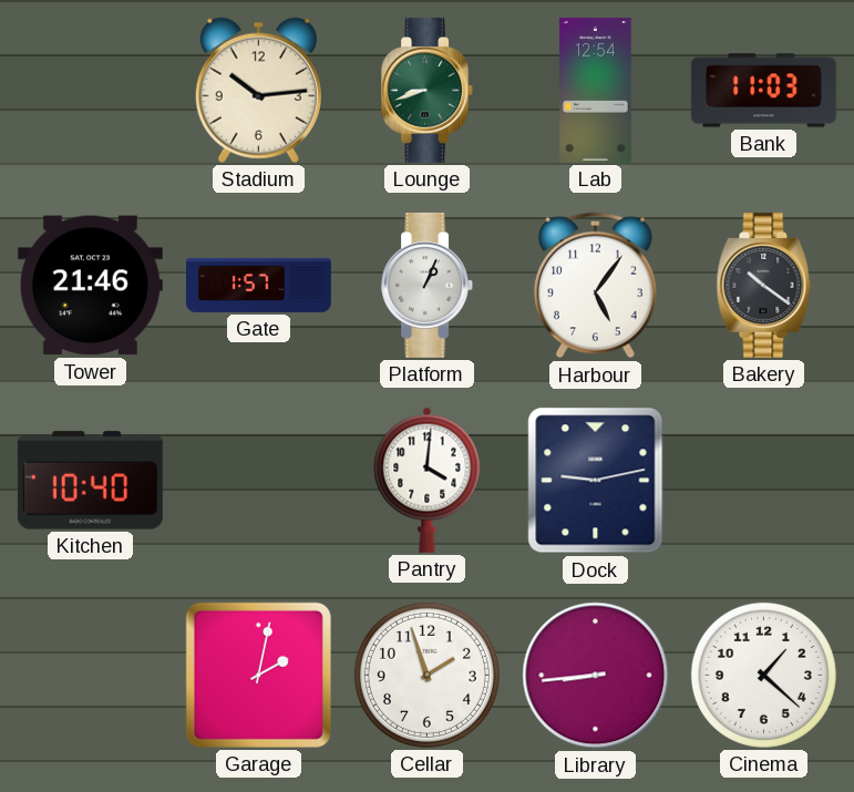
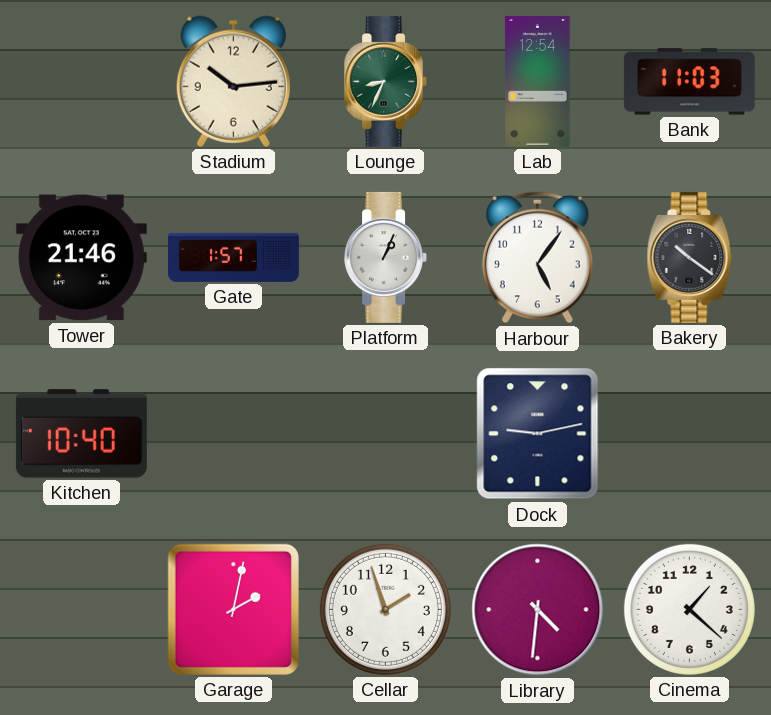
Lounge: 8:42 -> 8:34 (386, 81)
Pantry: 4:01 -> none (428, 480)
Library: 8:44 -> 4:31 (538, 610)
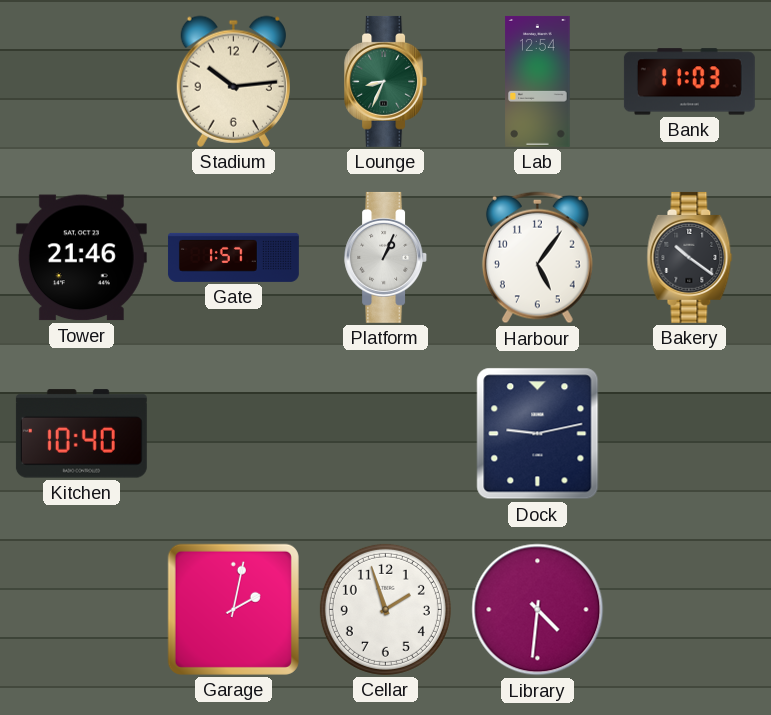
Cinema: 1:22 -> none (689, 609)
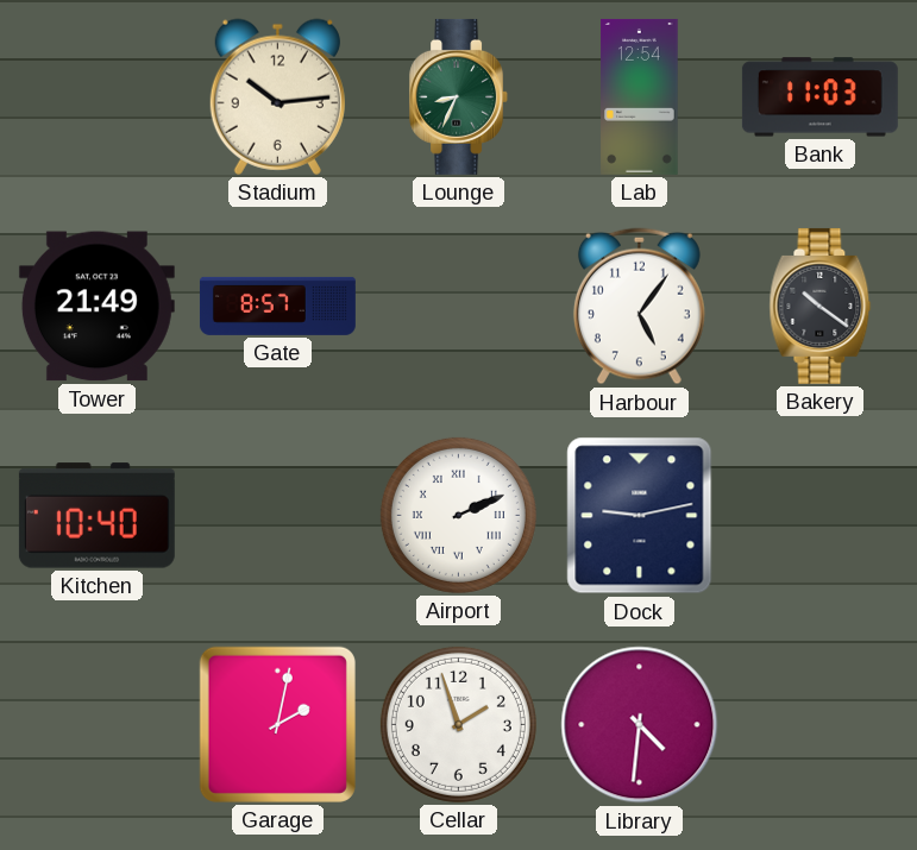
Tower: 21:46 -> 21:49 (96, 307)
Gate: 1:57 -> 8:57 (277, 306)
Platform: 1:04 -> none (386, 257)
Airport: none -> 2:11 (458, 515)
